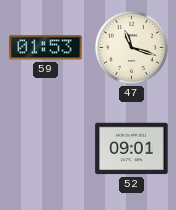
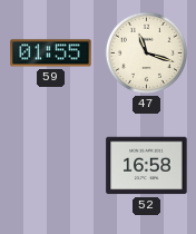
59: 01:53 -> 01:55 (51, 53)
52: 09:01 -> 16:58 (147, 166)
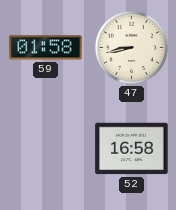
59: 01:55 -> 01:58 (46, 48)
47: 11:18 -> 8:43 (131, 47)
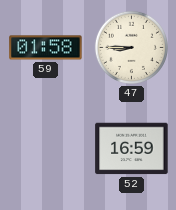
47: 8:43 -> 8:45 (131, 47)
52: 16:58 -> 16:59 (132, 149)
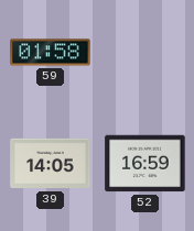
47: 8:45 -> none (131, 47)
39: none -> 14:05 (51, 164)
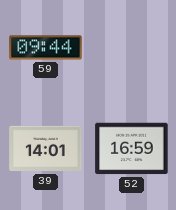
59: 01:58 -> 09:44 (46, 48)
39: 14:05 -> 14:01 (46, 149)
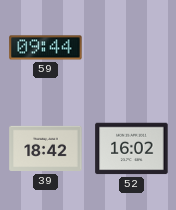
39: 14:01 -> 18:42 (46, 149)
52: 16:59 -> 16:02 (132, 149)
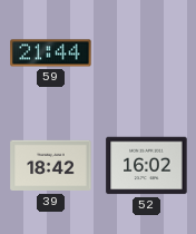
59: 09:44 -> 21:44 (51, 53)
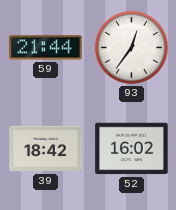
93: none -> 12:36 (131, 47)
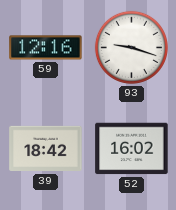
59: 21:44 -> 12:16 (46, 48)
93: 12:36 -> 9:18 (131, 47)
